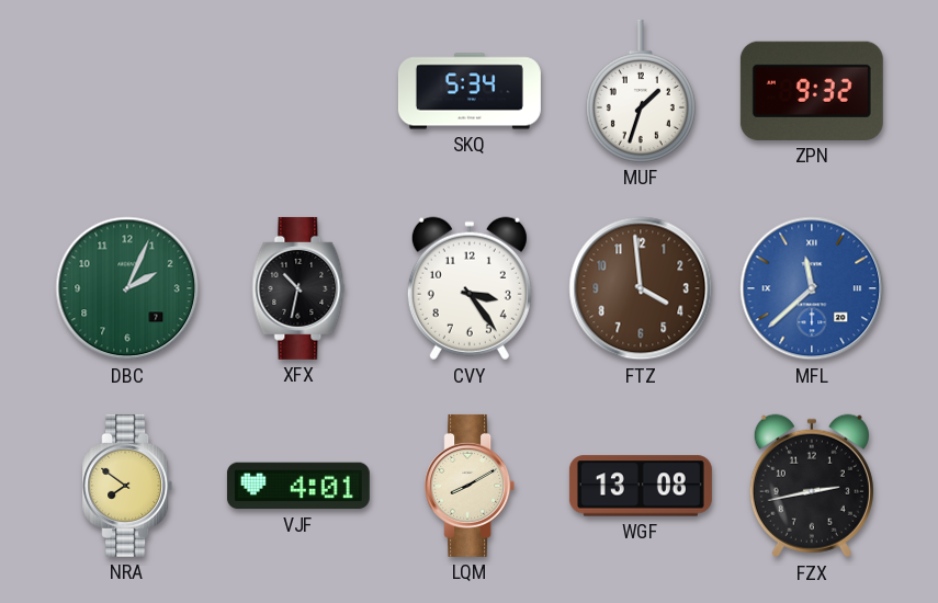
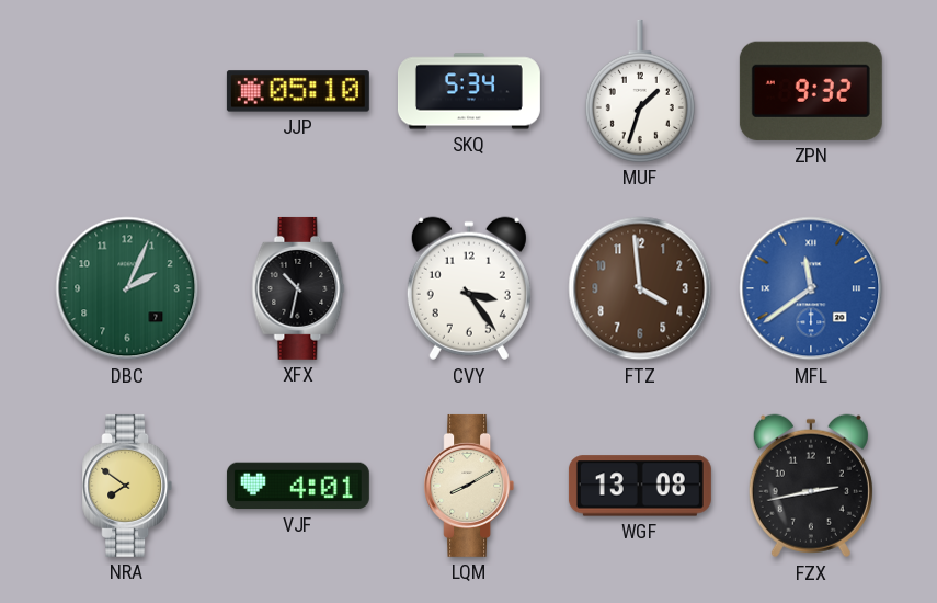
JJP: none -> 05:10 (298, 91)
MFL: 11:38 -> 11:39 (811, 288)
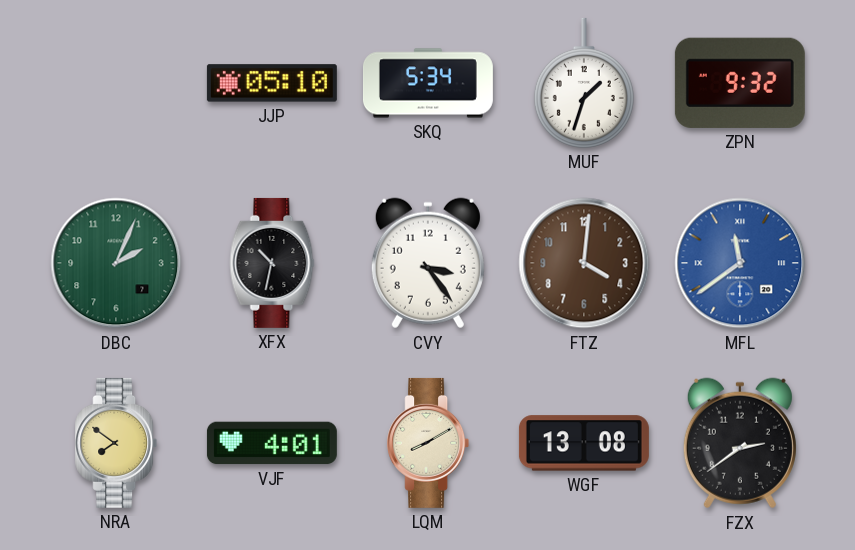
FTZ: 3:59 -> 4:01 (584, 263)
FZX: 2:43 -> 2:39 (740, 443)
